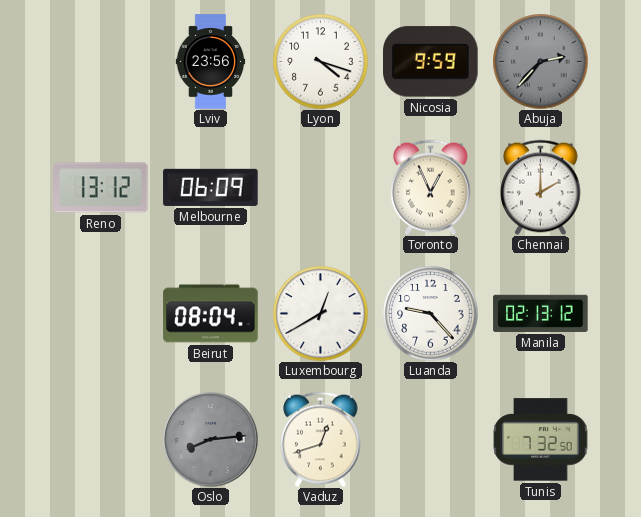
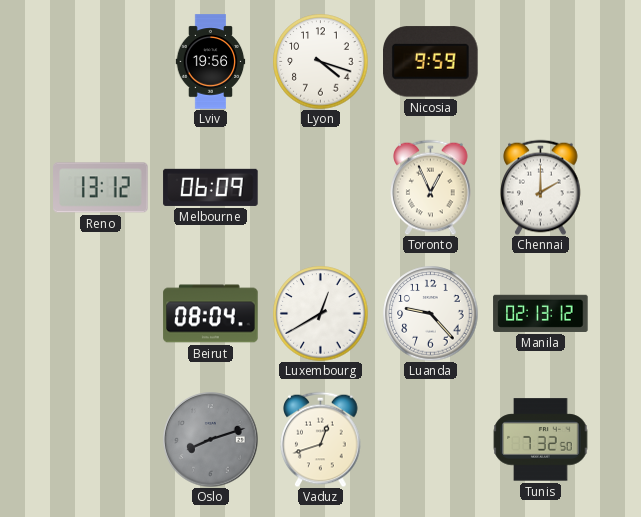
Lviv: 23:56 -> 19:56 (211, 62)
Abuja: 2:37 -> none (540, 61)
Oslo: 8:14 -> 8:12 (211, 440)
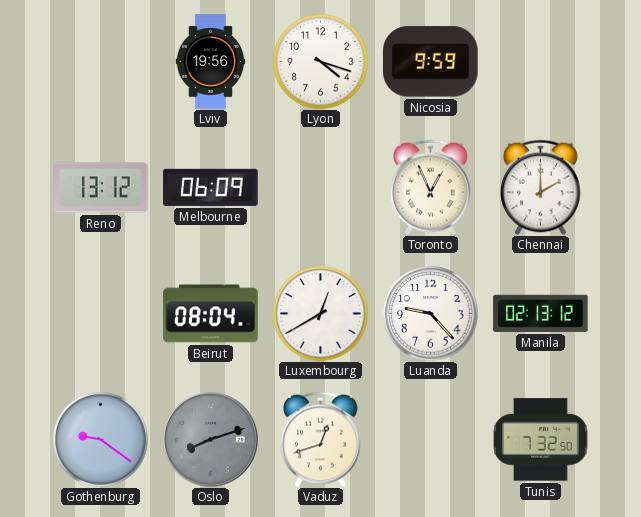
Gothenburg: none -> 9:21 (100, 439)
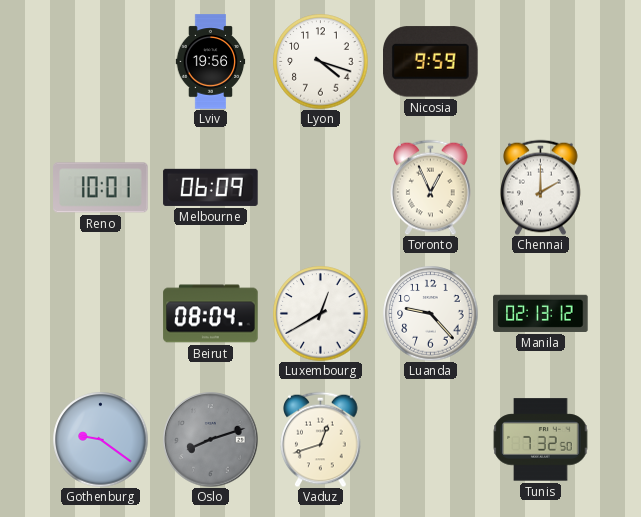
Reno: 13:12 -> 10:01 (101, 188)
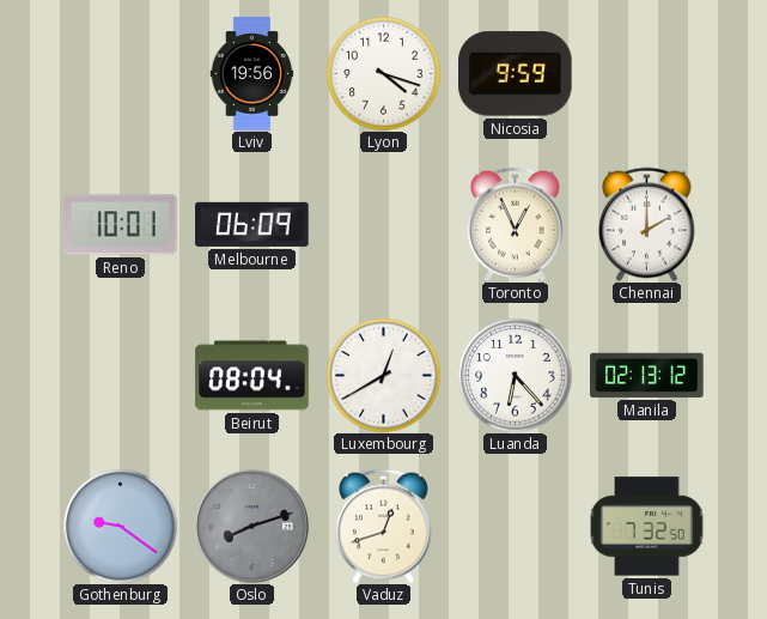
Luanda: 9:23 -> 6:23 (515, 375)
